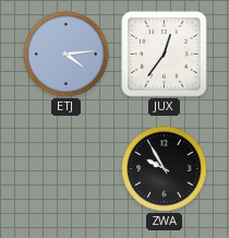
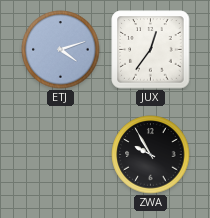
ETJ: 4:14 -> 4:12 (61, 50)
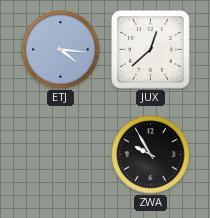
ETJ: 4:12 -> 4:16 (61, 50)
JUX: 12:36 -> 12:38 (151, 50)
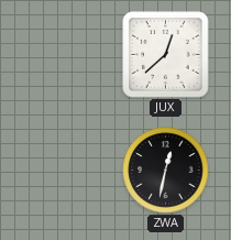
ETJ: 4:16 -> none (61, 50)
ZWA: 9:55 -> 12:32 (166, 171)
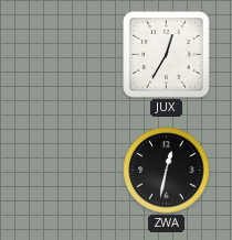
JUX: 12:38 -> 12:35 (167, 55)
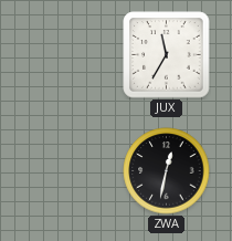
JUX: 12:35 -> 11:35 (167, 55)
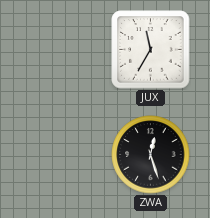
ZWA: 12:32 -> 12:27 (151, 155)
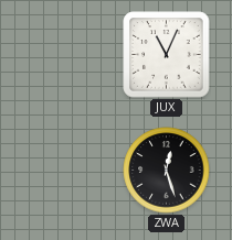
JUX: 11:35 -> 11:04 (167, 55)
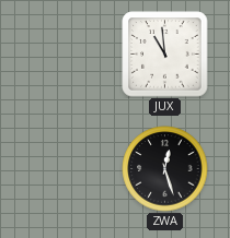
JUX: 11:04 -> 10:59 (165, 55)
